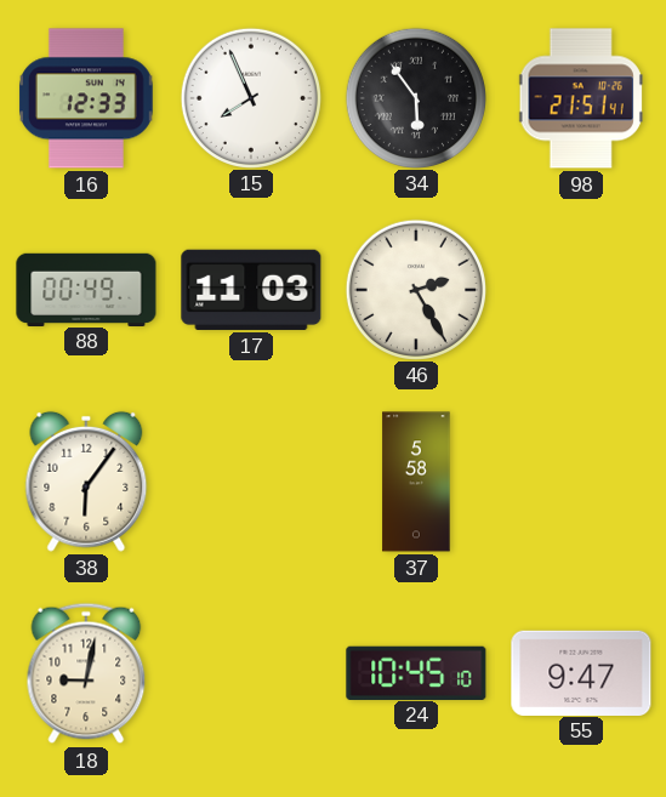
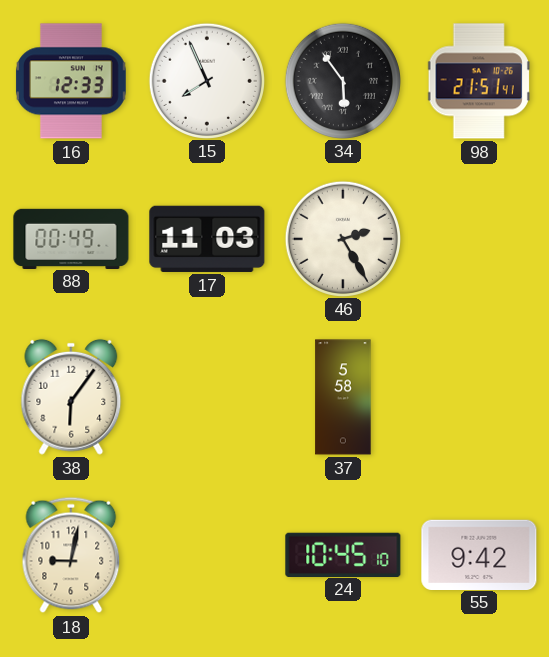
55: 9:47 -> 9:42 (479, 554)
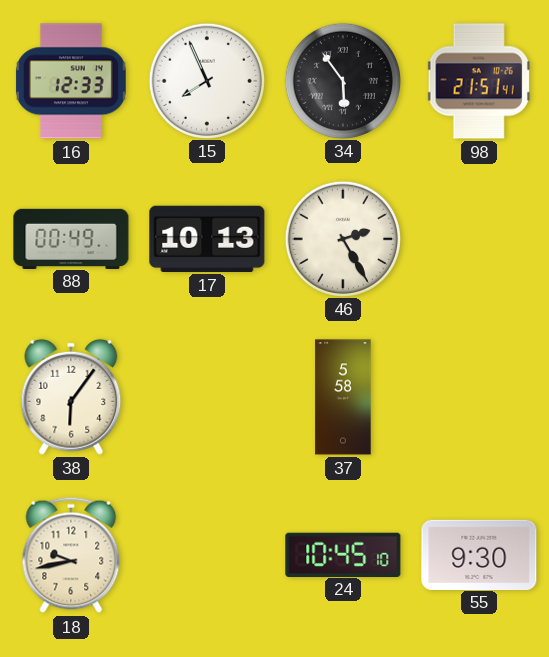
17: 11:03 -> 10:13 (207, 239)
18: 9:02 -> 9:43 (71, 555)
55: 9:42 -> 9:30 (479, 554)
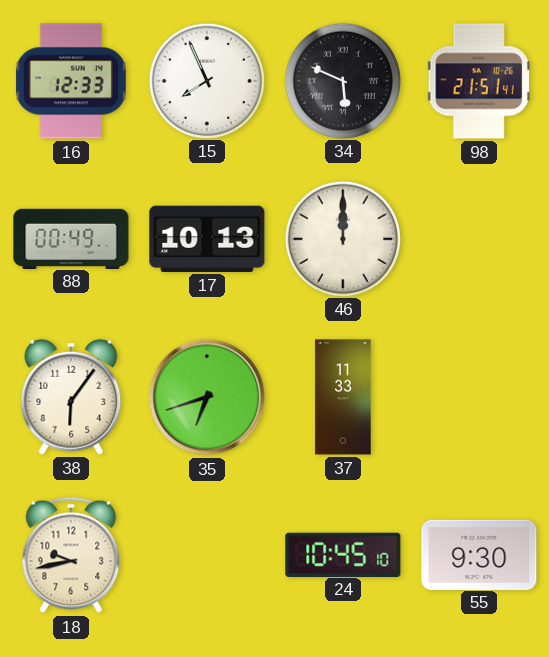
34: 5:54 -> 5:49 (342, 80)
46: 2:25 -> 12:00 (342, 238)
35: none -> 6:42 (207, 397)
37: 5:58 -> 11:33 (343, 397)
